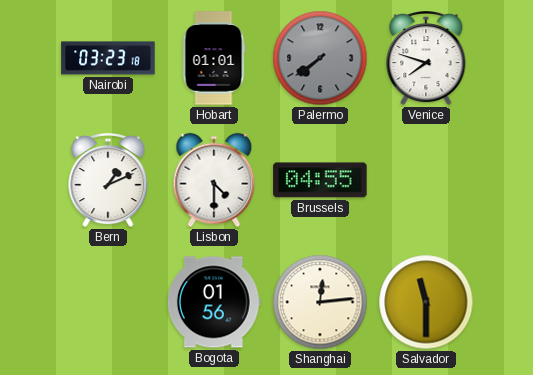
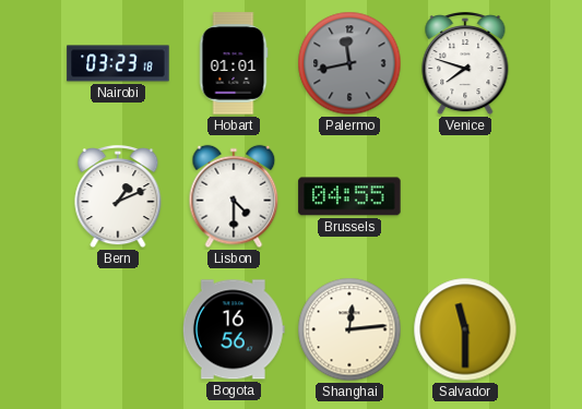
Palermo: 7:39 -> 11:43 (349, 63)
Bogota: 01:56 -> 16:56 (234, 329)
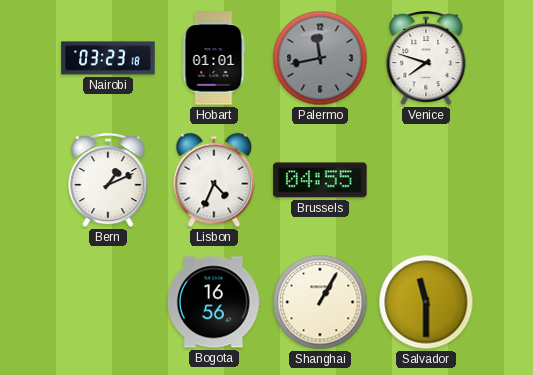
Lisbon: 4:30 -> 4:34 (214, 180)
Shanghai: 12:14 -> 1:05 (320, 302)
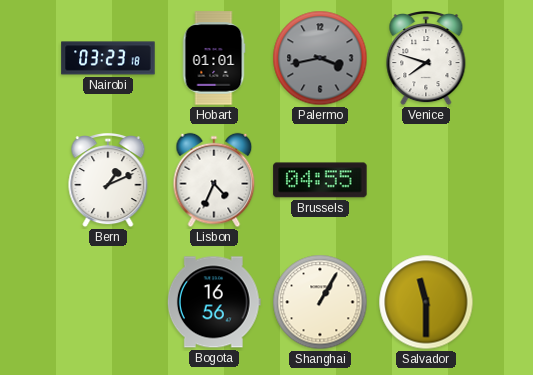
Palermo: 11:43 -> 3:43 (320, 58)
